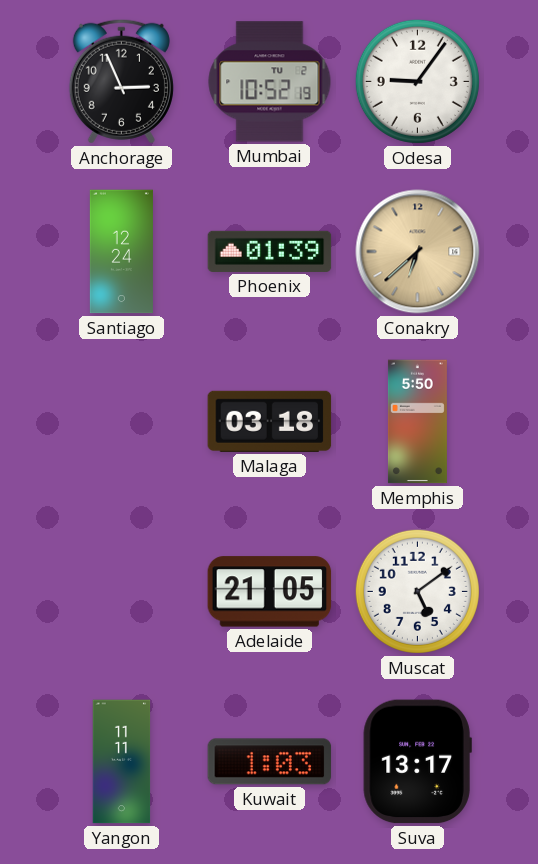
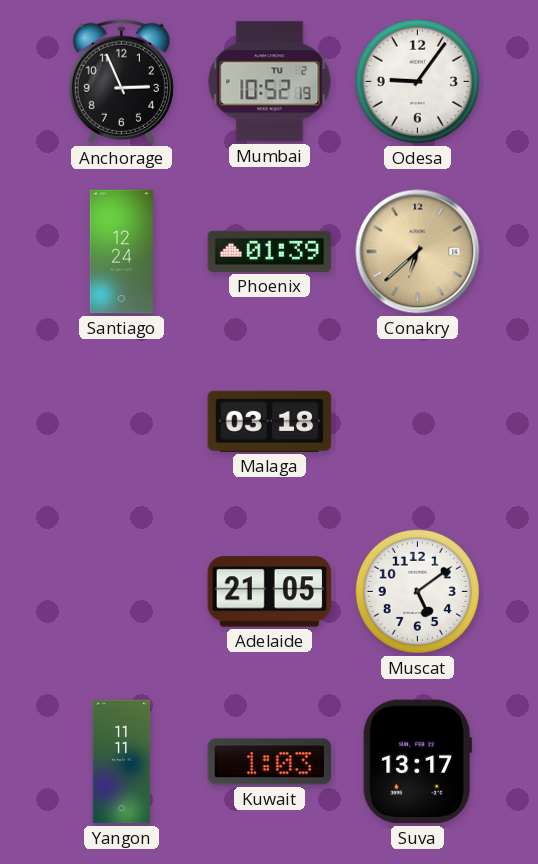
Memphis: 5:50 -> none (417, 422)
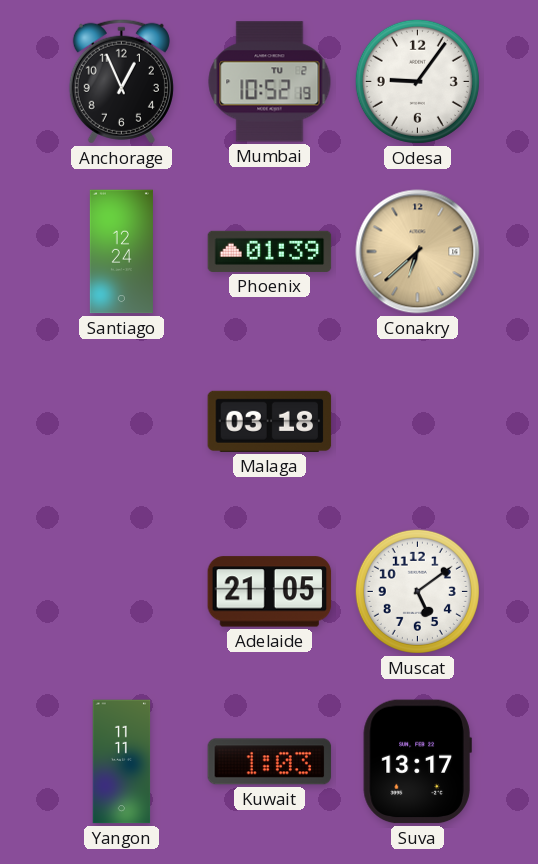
Anchorage: 2:56 -> 12:56 (121, 81)
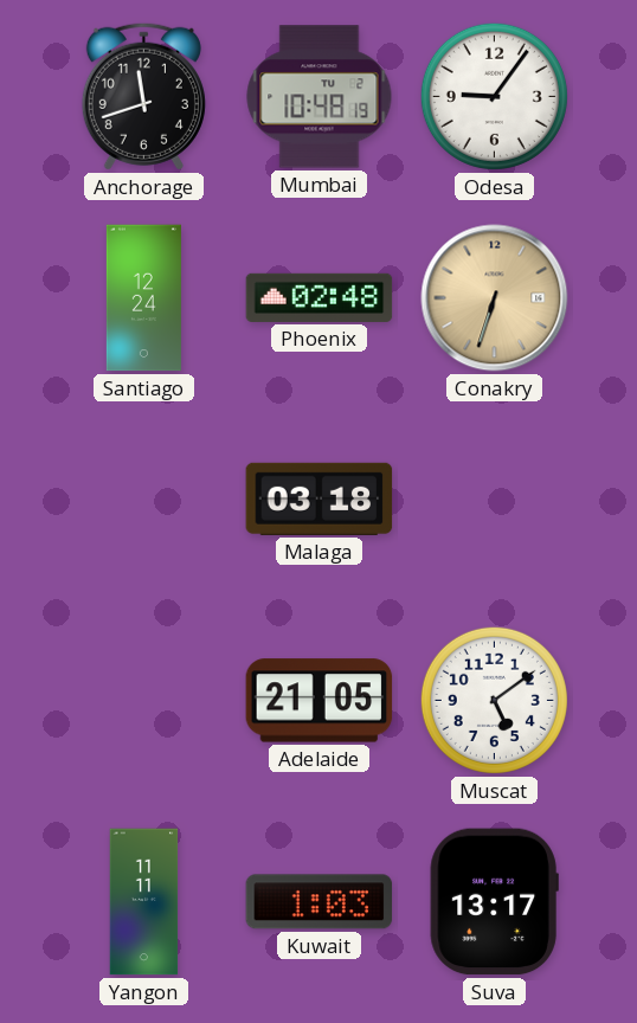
Anchorage: 12:56 -> 11:42 (143, 96)
Mumbai: 10:52 -> 10:48 (320, 97)
Phoenix: 01:39 -> 02:48 (320, 297)
Conakry: 6:38 -> 6:33 (495, 298)
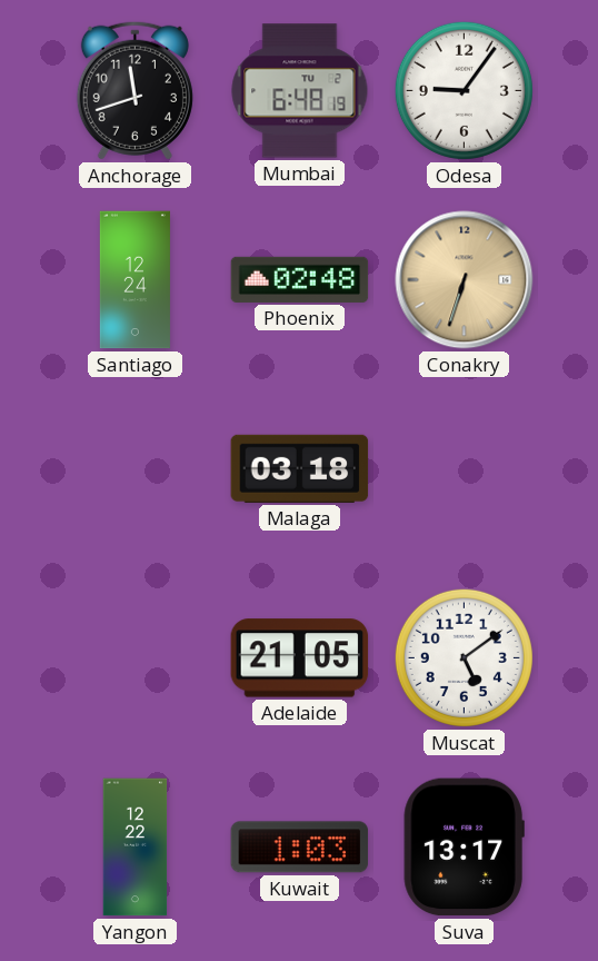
Mumbai: 10:48 -> 6:48 (300, 91)
Yangon: 11:11 -> 12:22 (136, 848)
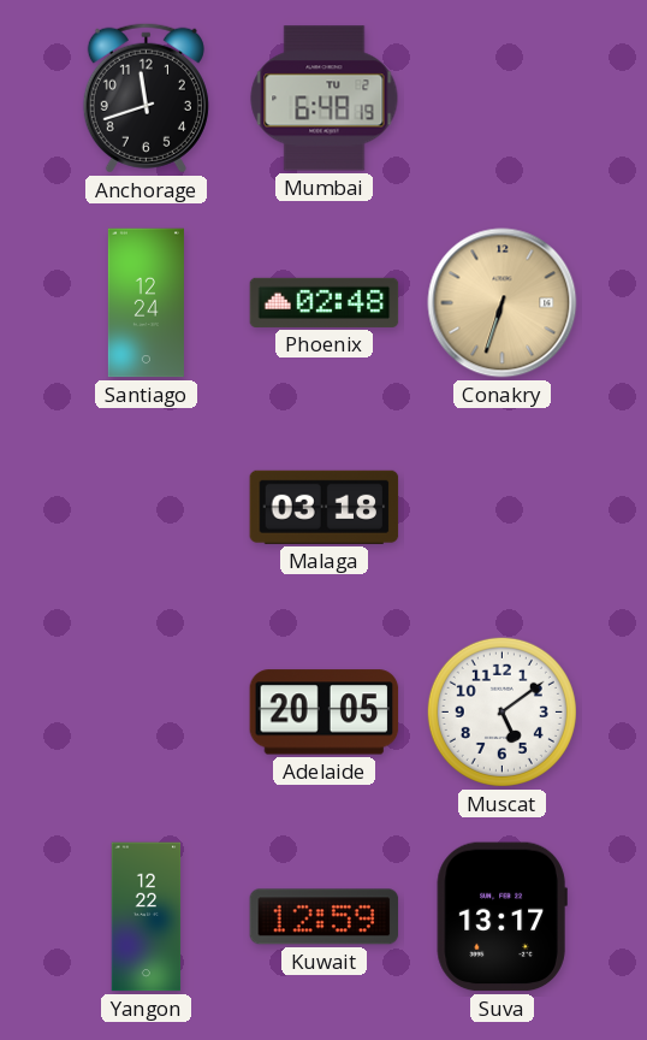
Odesa: 9:06 -> none (464, 90)
Adelaide: 21:05 -> 20:05 (325, 713)
Kuwait: 1:03 -> 12:59 (325, 917)
